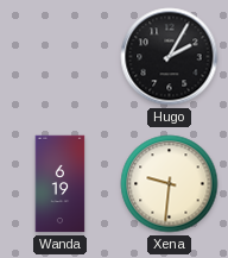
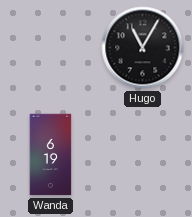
Hugo: 2:05 -> 11:05 (143, 48)
Xena: 9:31 -> none (170, 184)
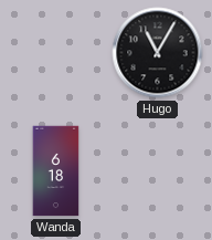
Wanda: 6:19 -> 6:18 (56, 171)
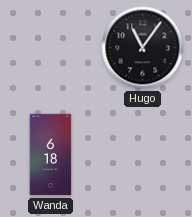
Hugo: 11:05 -> 11:06 (143, 48)
